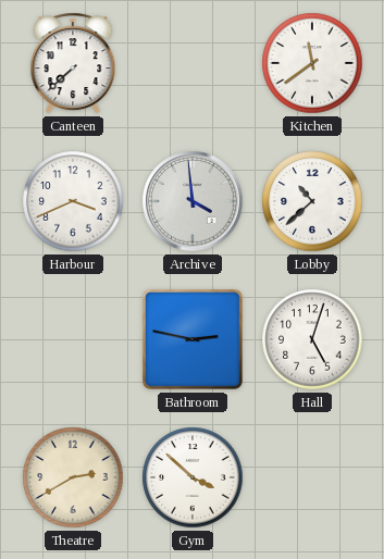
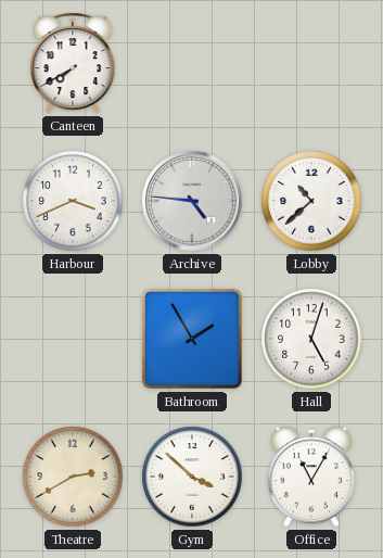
Canteen: 7:38 -> 7:40 (73, 63)
Kitchen: 11:39 -> none (312, 63)
Archive: 3:59 -> 4:46 (192, 201)
Bathroom: 2:47 -> 1:55 (192, 339)
Office: none -> 11:05 (310, 477)
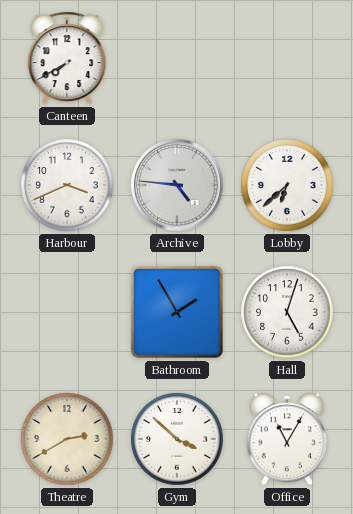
Lobby: 10:38 -> 6:38 (287, 185)
